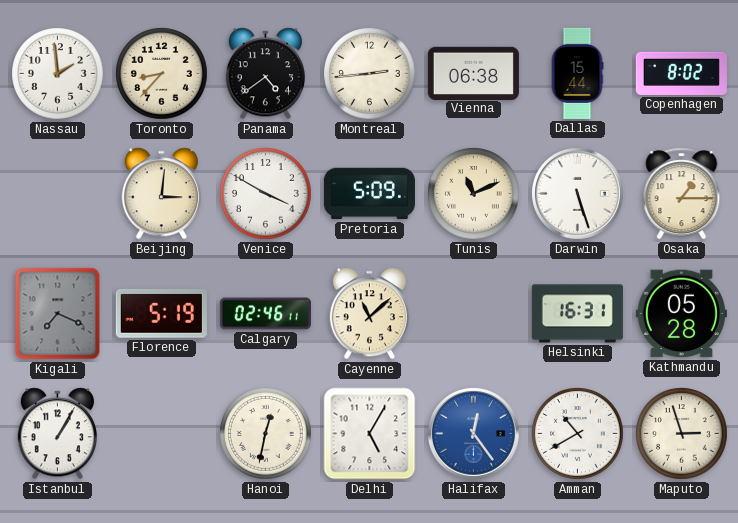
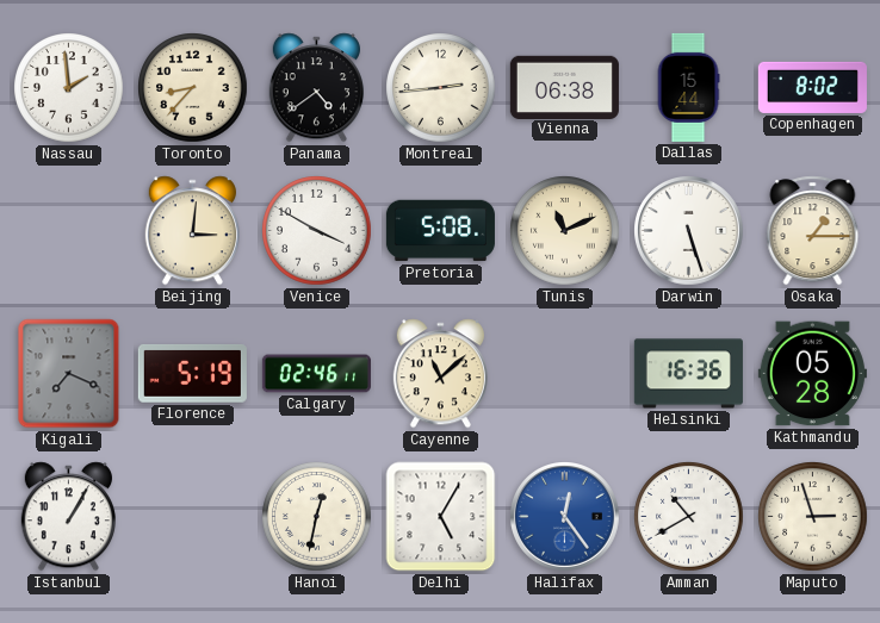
Pretoria: 5:09 -> 5:08 (440, 231)
Helsinki: 16:31 -> 16:36 (688, 374)
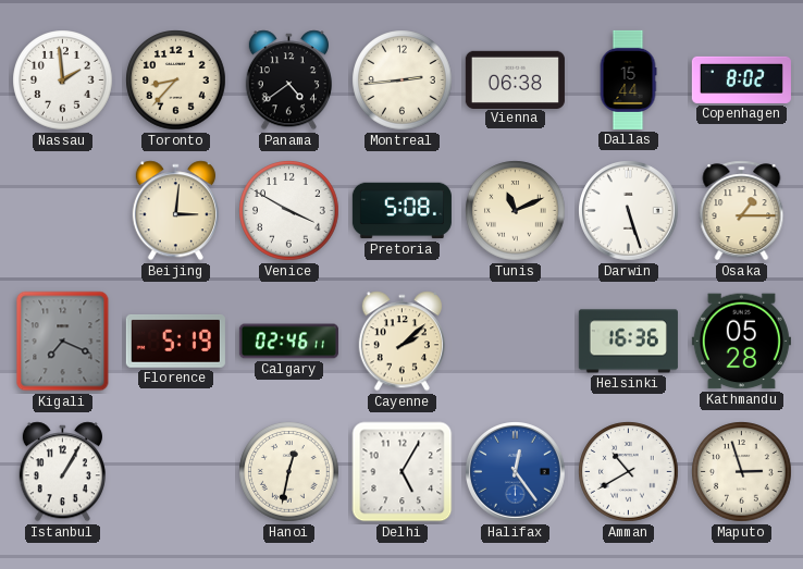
Cayenne: 11:08 -> 2:08 (401, 342)
